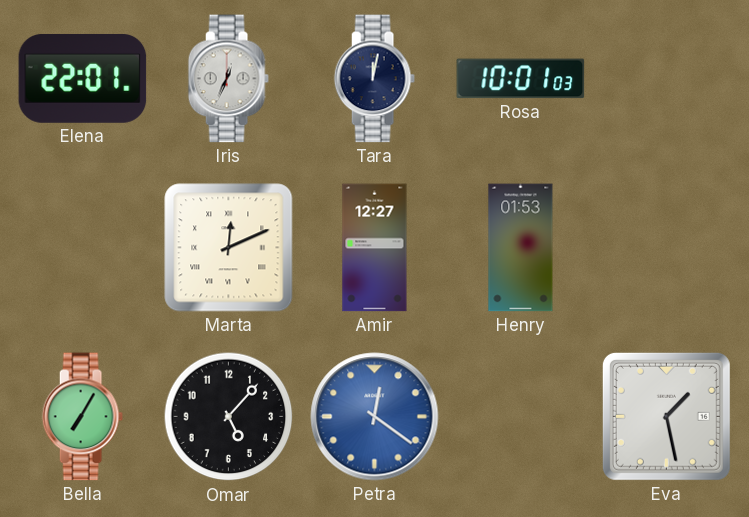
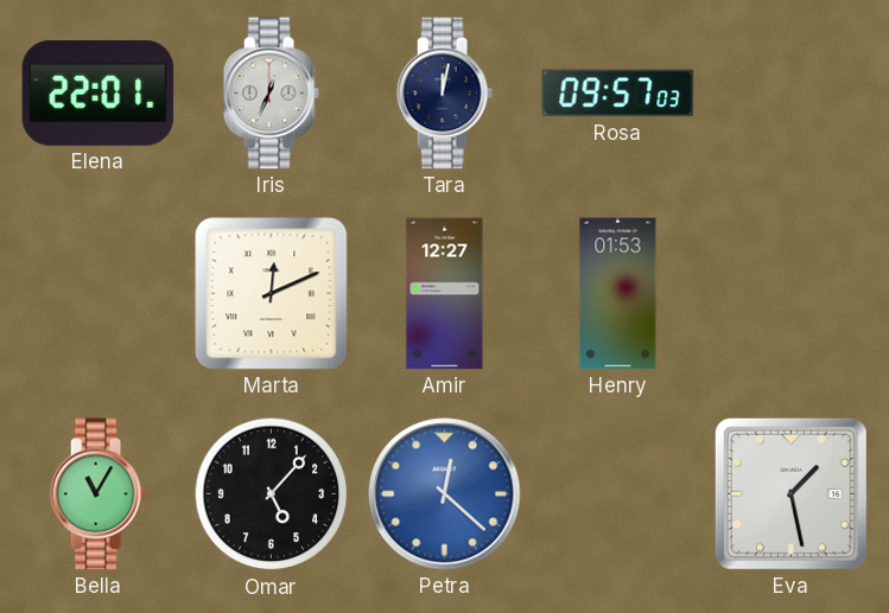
Rosa: 10:01 -> 09:57 (618, 94)
Bella: 7:05 -> 11:05 (97, 494)
Petra: 12:21 -> 12:22 (445, 494)
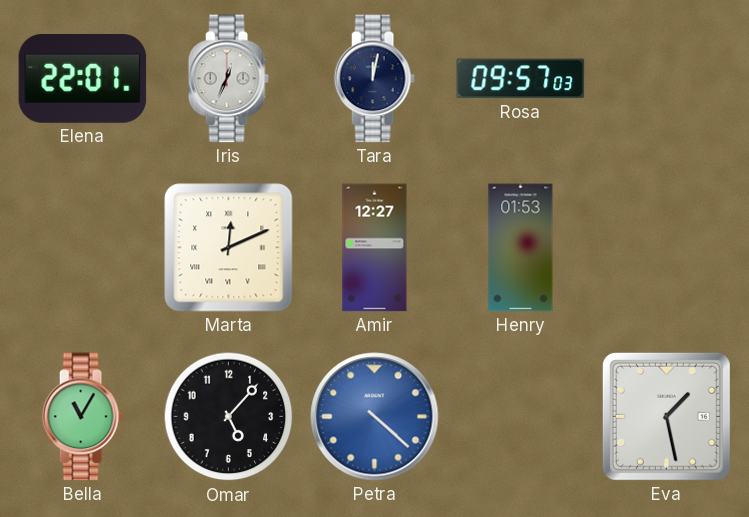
Petra: 12:22 -> 4:22 (375, 417)
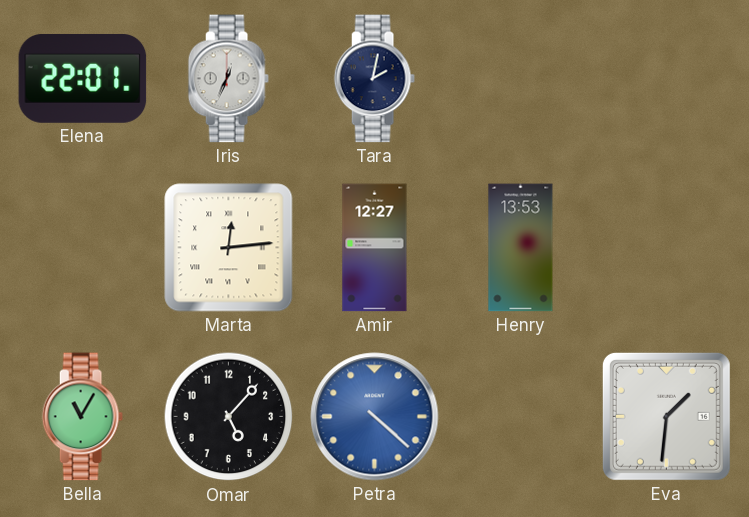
Tara: 12:02 -> 2:02 (374, 79)
Rosa: 09:57 -> none (521, 79)
Marta: 12:11 -> 12:14 (229, 248)
Henry: 01:53 -> 13:53 (521, 248)
Eva: 1:28 -> 1:31 (666, 416)
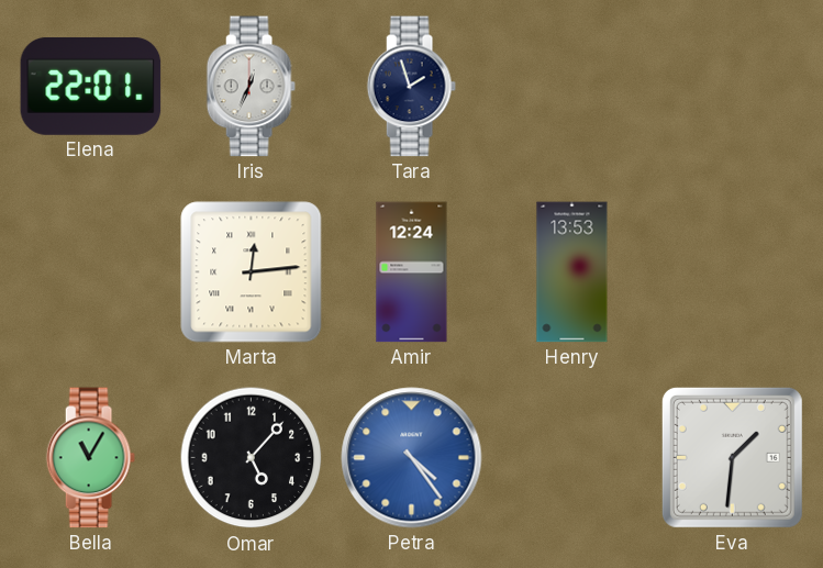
Tara: 2:02 -> 1:57 (411, 87)
Amir: 12:27 -> 12:24 (412, 272)
Petra: 4:22 -> 4:24 (412, 458)
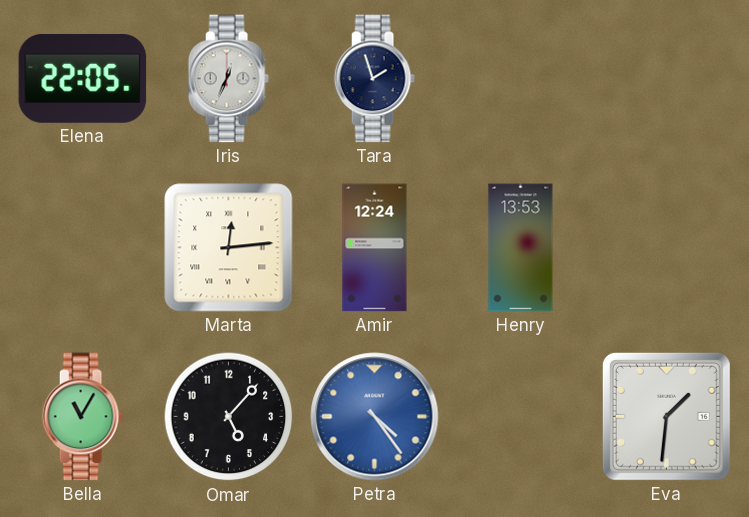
Elena: 22:01 -> 22:05 (83, 78)
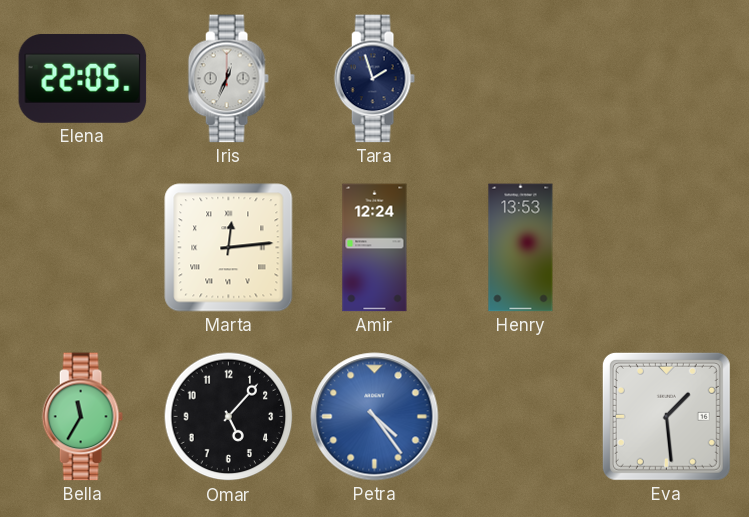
Bella: 11:05 -> 11:35 (82, 417)
Eva: 1:31 -> 1:29 (666, 416)
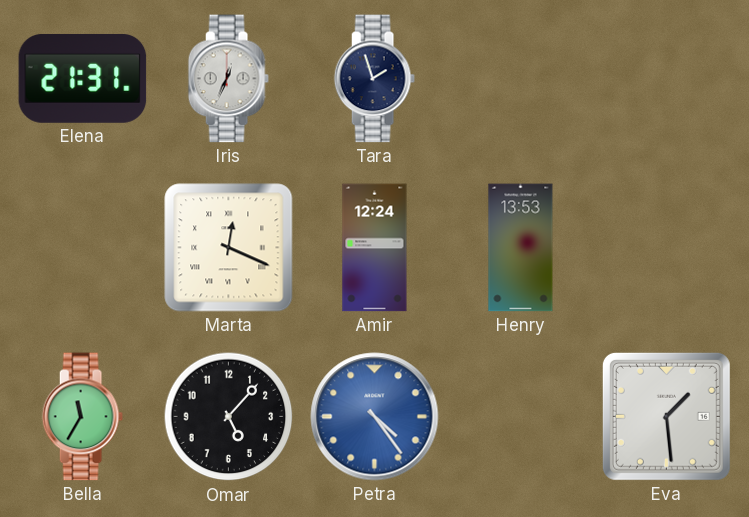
Elena: 22:05 -> 21:31 (83, 78)
Marta: 12:14 -> 12:19 (229, 248)
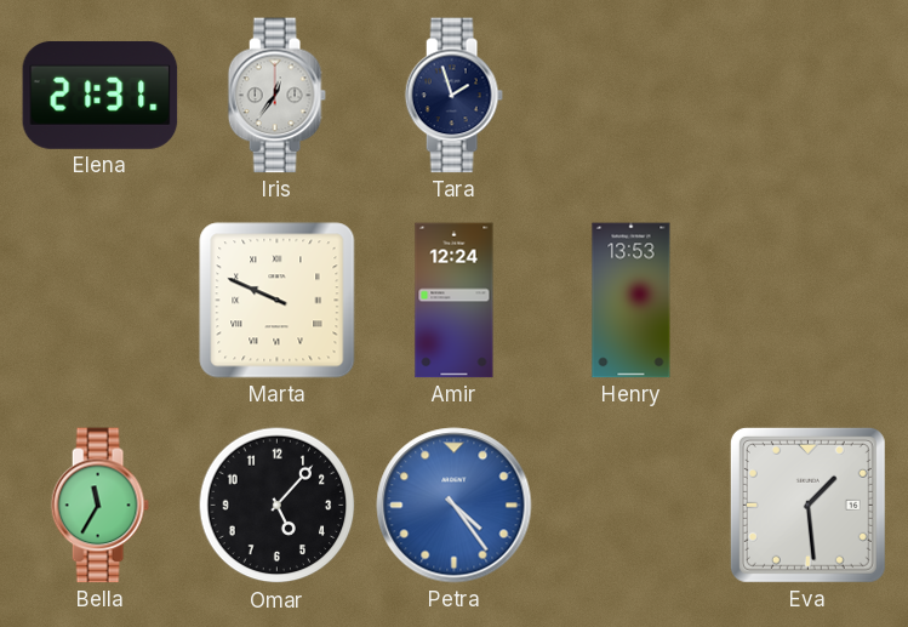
Iris: 12:34 -> 12:36 (276, 96)
Marta: 12:19 -> 9:49 (278, 301)
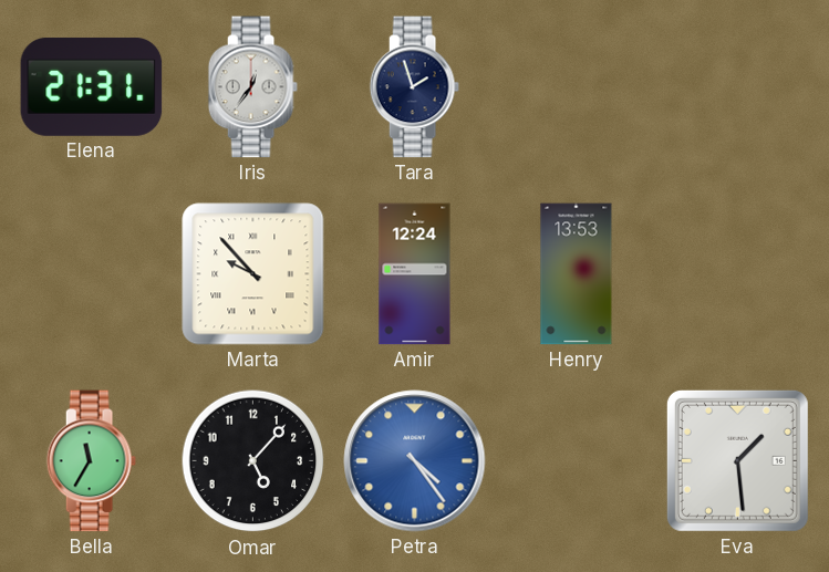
Marta: 9:49 -> 9:53 (253, 274)
